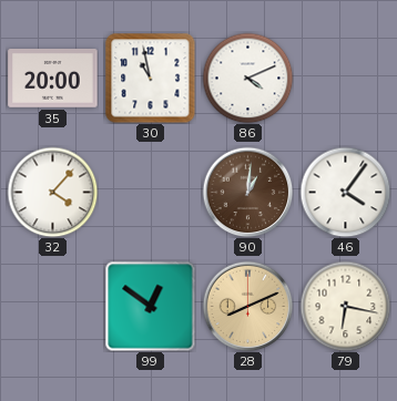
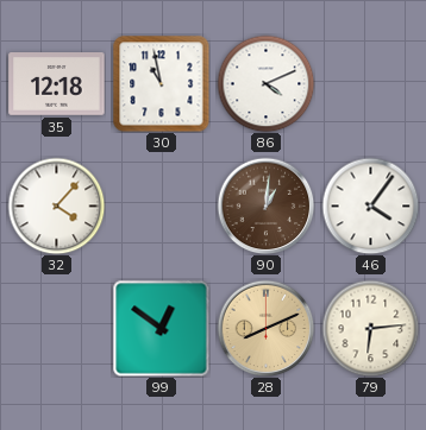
35: 20:00 -> 12:18 (57, 84)
79: 6:17 -> 6:14 (370, 328)
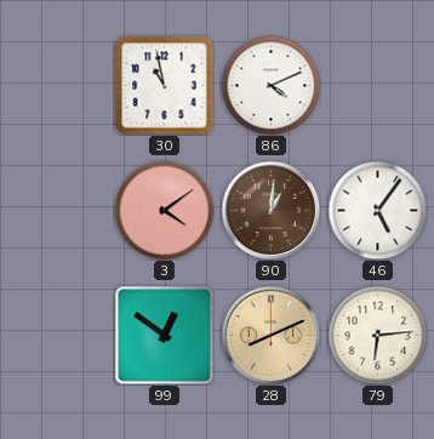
35: 12:18 -> none (57, 84)
32: 4:07 -> none (56, 205)
3: none -> 4:09 (164, 210)
46: 4:06 -> 5:06 (377, 210)
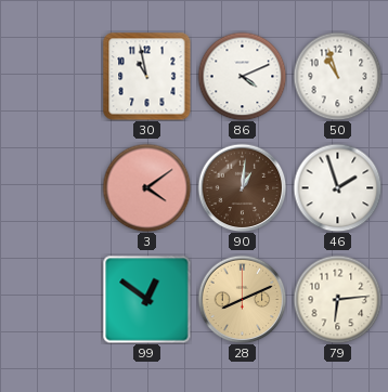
50: none -> 10:57 (337, 76)
46: 5:06 -> 1:57 (337, 187)
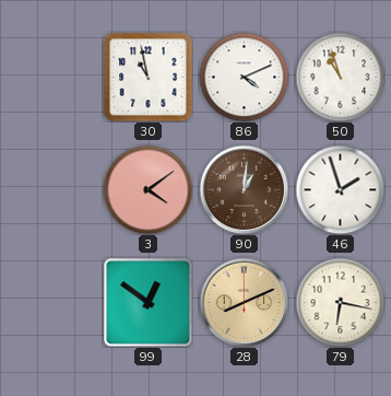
79: 6:14 -> 6:17 (340, 302)
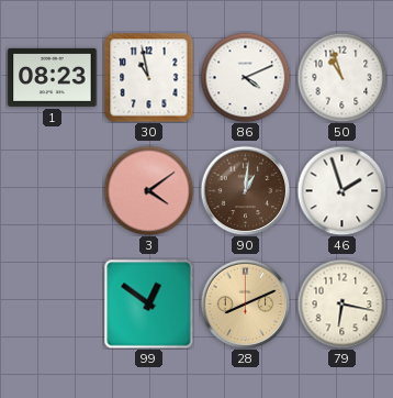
1: none -> 08:23 (53, 77)
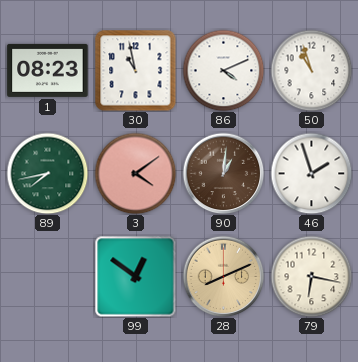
89: none -> 7:43 (47, 173)
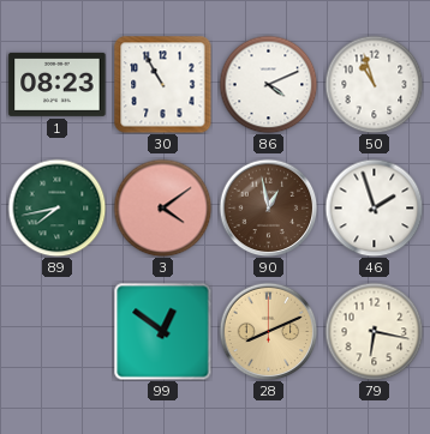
30: 10:58 -> 10:55 (162, 84)
90: 1:01 -> 12:58 (268, 207)
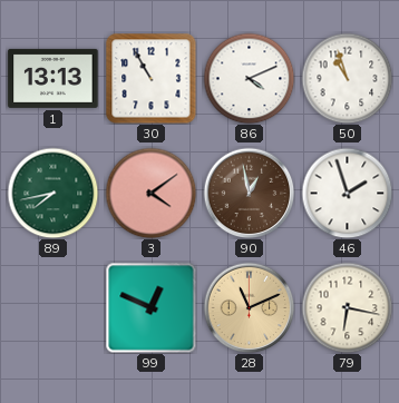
1: 08:23 -> 13:13 (53, 78)
99: 12:51 -> 12:49 (150, 307)
28: 8:11 -> 11:11 (249, 307)
